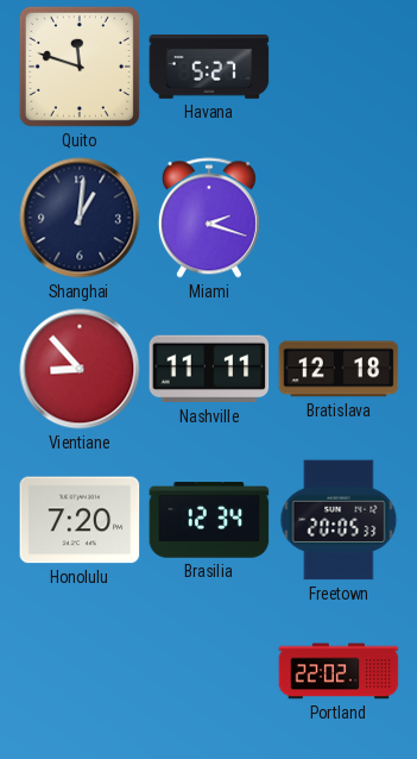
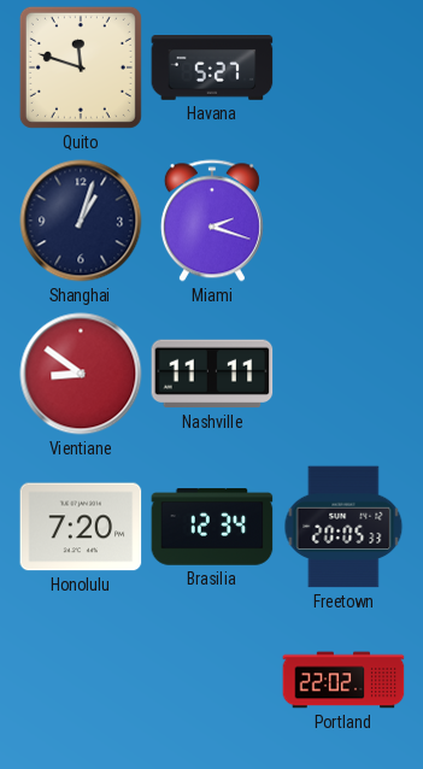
Shanghai: 1:01 -> 1:03 (81, 221)
Vientiane: 8:53 -> 8:51 (81, 374)
Bratislava: 12:18 -> none (339, 369)
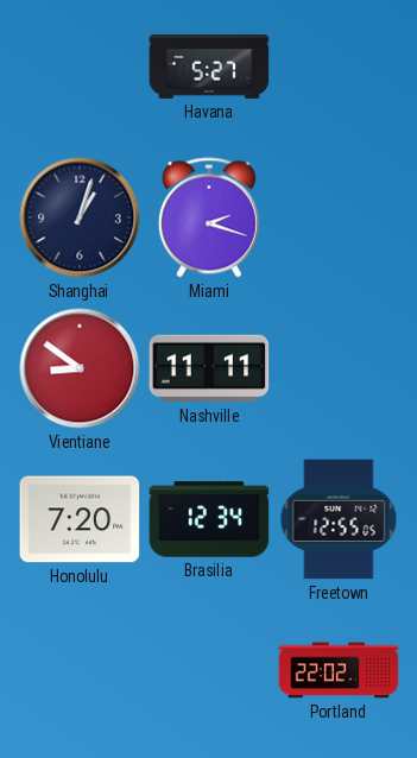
Quito: 11:48 -> none (81, 67)
Freetown: 20:05 -> 12:55 (339, 519)
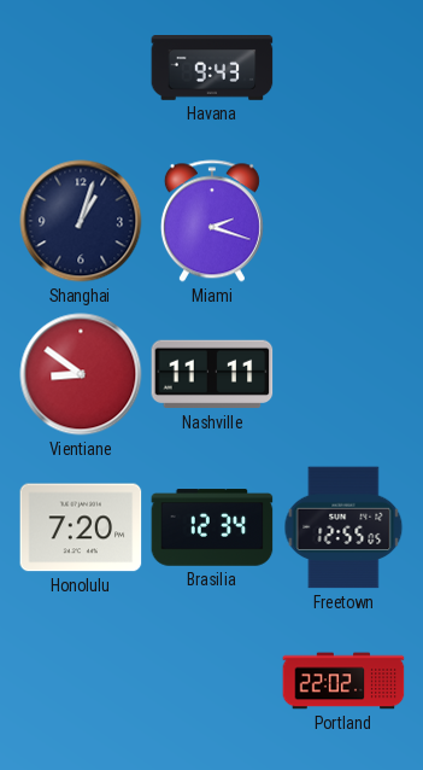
Havana: 5:27 -> 9:43 (212, 69)
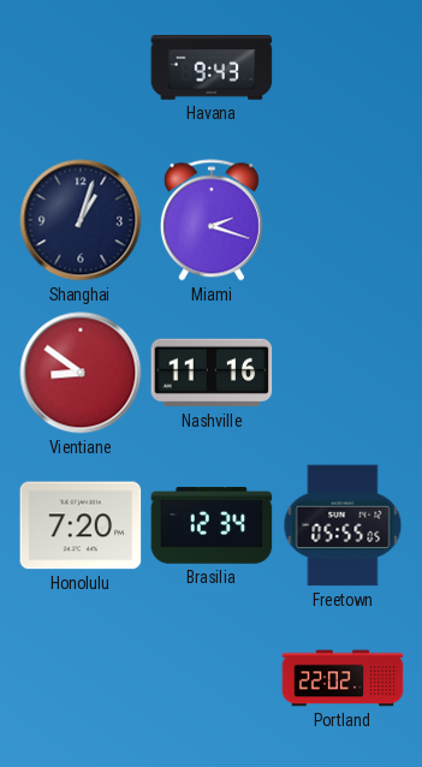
Nashville: 11:11 -> 11:16 (212, 373)
Freetown: 12:55 -> 05:55 (343, 525)
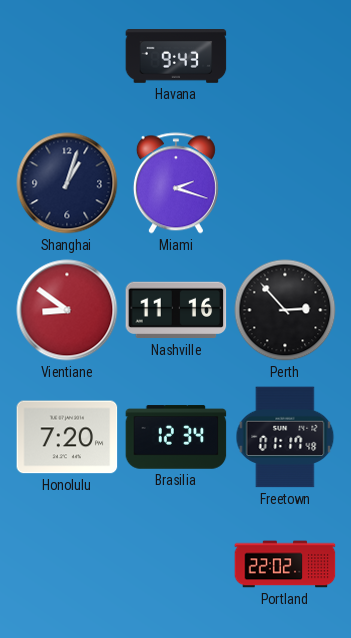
Perth: none -> 2:53 (285, 310)
Freetown: 05:55 -> 01:17 (285, 437)
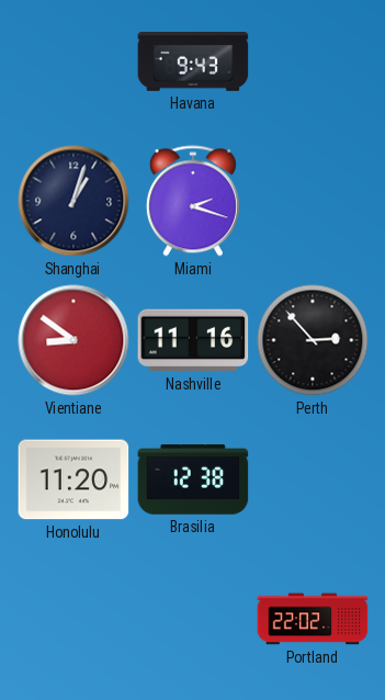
Honolulu: 7:20 -> 11:20 (73, 479)
Brasilia: 12:34 -> 12:38 (193, 479)
Freetown: 01:17 -> none (285, 437)
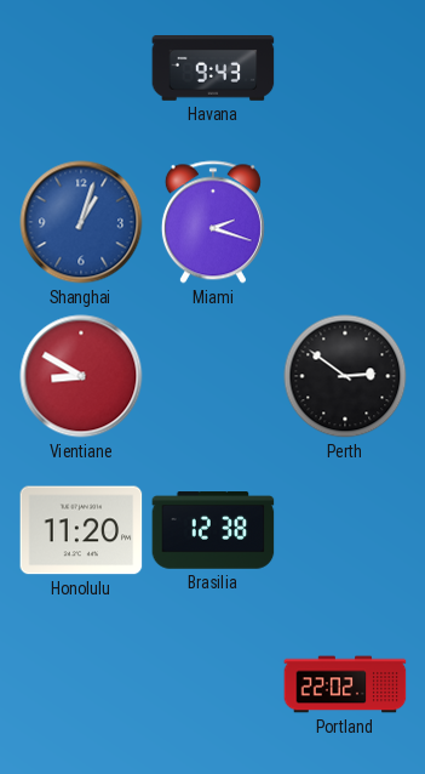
Shanghai dial: navy -> blue (81, 222)
Vientiane: 8:51 -> 8:50 (81, 376)
Nashville: 11:16 -> none (193, 340)
Perth: 2:53 -> 2:51 (345, 376)
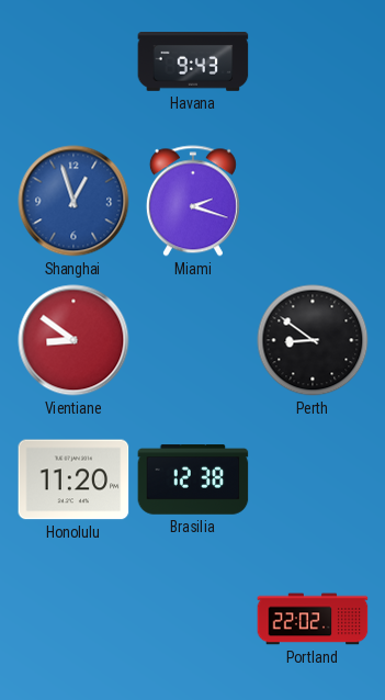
Shanghai: 1:03 -> 12:57 (73, 201)
Vientiane: 8:50 -> 8:51 (73, 340)
Perth: 2:51 -> 8:51 (313, 340)
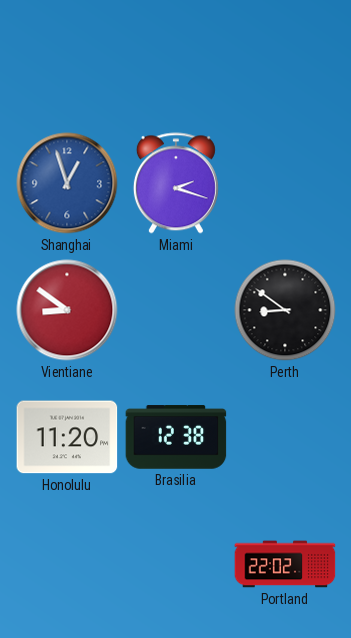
Havana: 9:43 -> none (193, 63)
